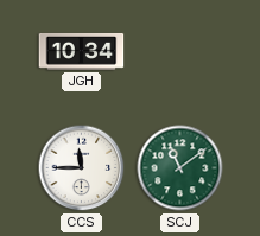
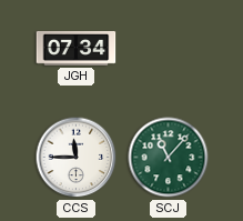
JGH: 10:34 -> 07:34 (77, 49)
SCJ: 11:09 -> 11:07 (169, 158)
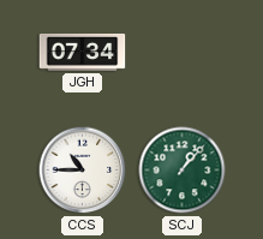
CCS: 11:45 -> 10:45 (83, 171)
SCJ: 11:07 -> 1:07 (183, 171)
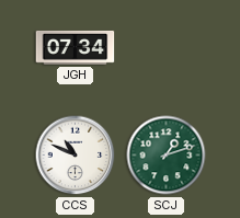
CCS: 10:45 -> 10:49 (76, 156)
SCJ: 1:07 -> 1:12 (167, 156)
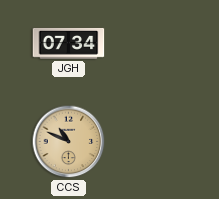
CCS dial: white -> champagne (69, 142)
SCJ: 1:12 -> none (167, 156)
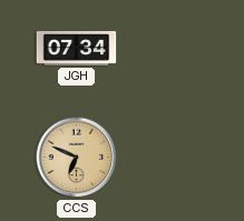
CCS: 10:49 -> 6:49 (77, 158)
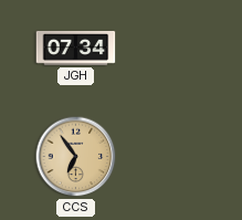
CCS: 6:49 -> 6:54 (76, 157)
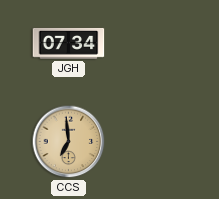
CCS: 6:54 -> 6:59 (69, 142)
